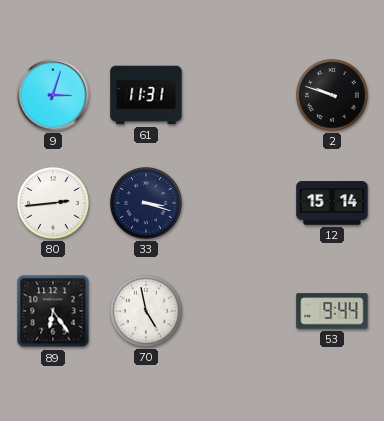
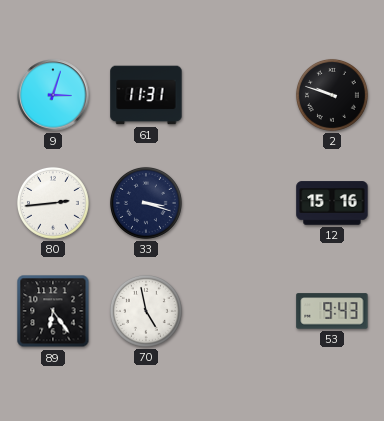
12: 15:14 -> 15:16 (332, 203)
53: 9:44 -> 9:43 (332, 311)
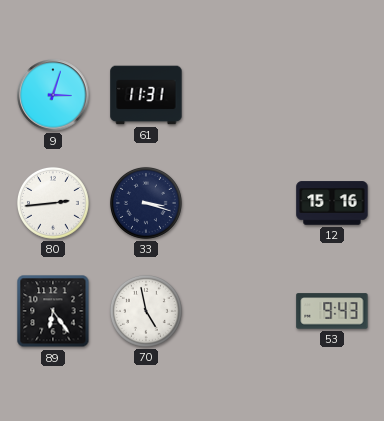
2: 9:48 -> none (332, 95)
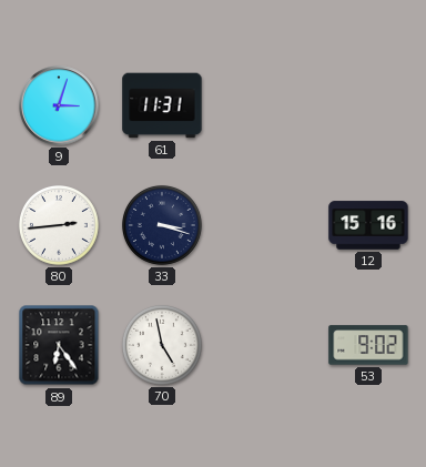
53: 9:43 -> 9:02 (368, 345)
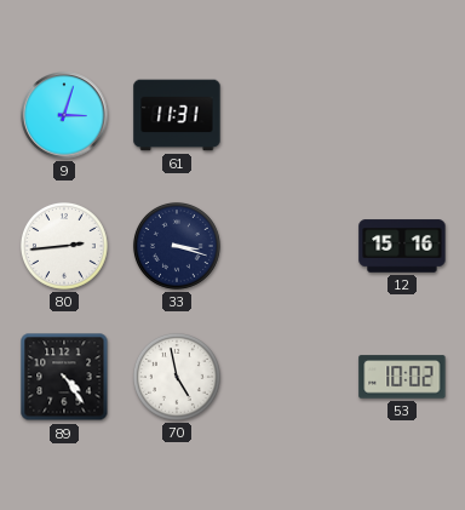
89: 6:24 -> 4:24 (64, 377)
53: 9:02 -> 10:02 (402, 377)
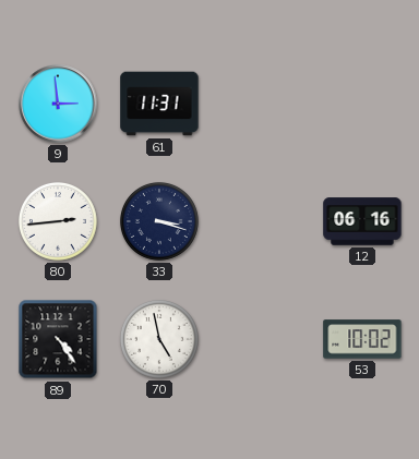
9: 3:03 -> 2:59 (58, 104)
12: 15:16 -> 06:16 (362, 221)
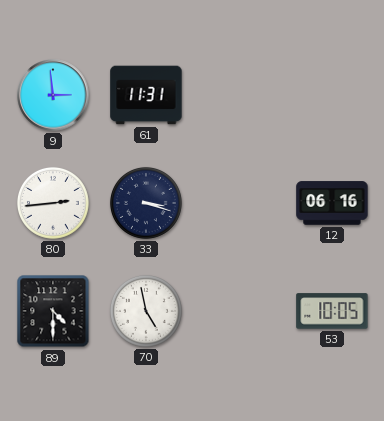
89: 4:24 -> 4:30 (53, 311)
53: 10:02 -> 10:05 (332, 311)
